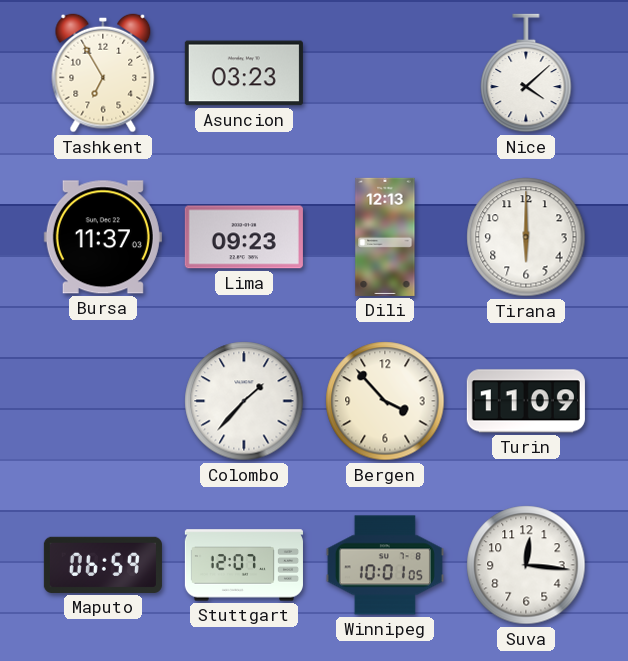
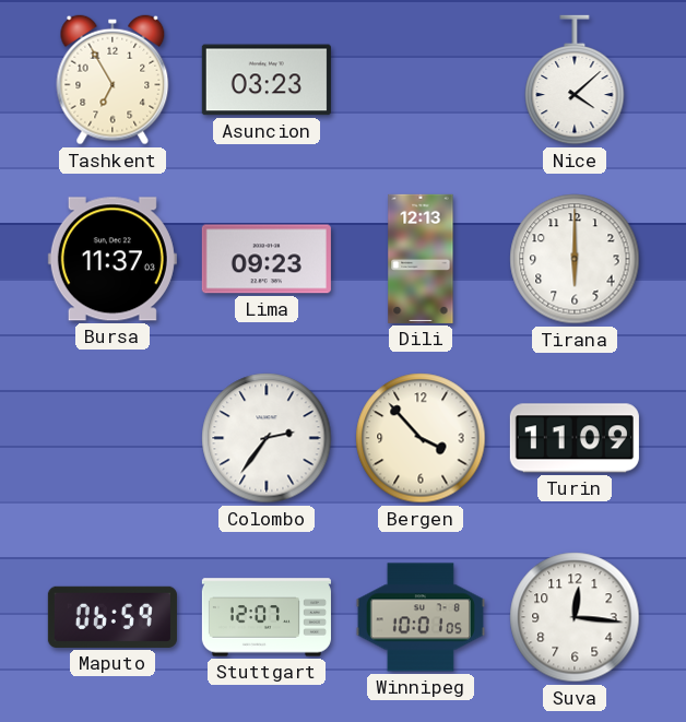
Colombo: 1:37 -> 2:36 (267, 438)
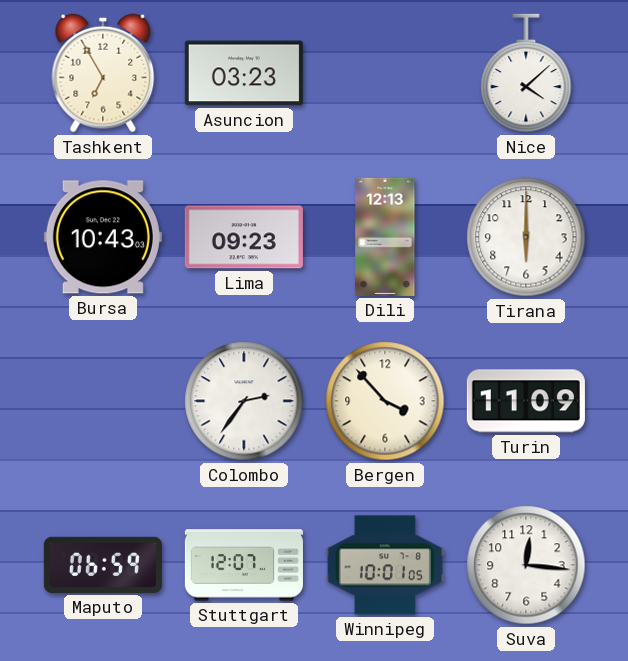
Bursa: 11:37 -> 10:43 (103, 237)
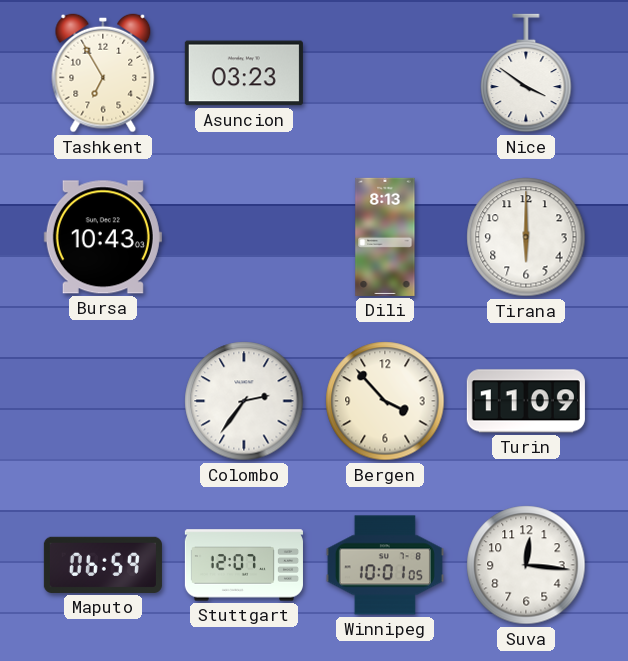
Nice: 4:08 -> 3:51 (526, 73)
Lima: 09:23 -> none (244, 237)
Dili: 12:13 -> 8:13 (385, 237)
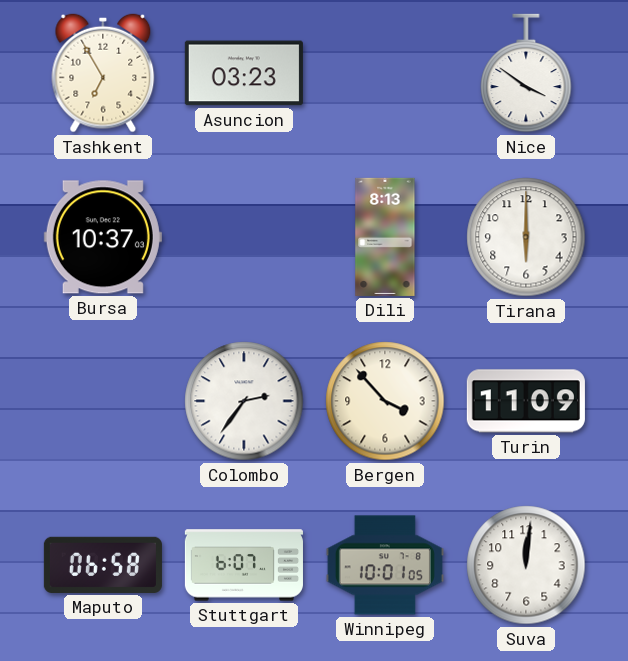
Bursa: 10:43 -> 10:37 (103, 237)
Maputo: 06:59 -> 06:58 (103, 565)
Stuttgart: 12:07 -> 6:07 (244, 565)
Suva: 12:16 -> 12:01 (526, 565)
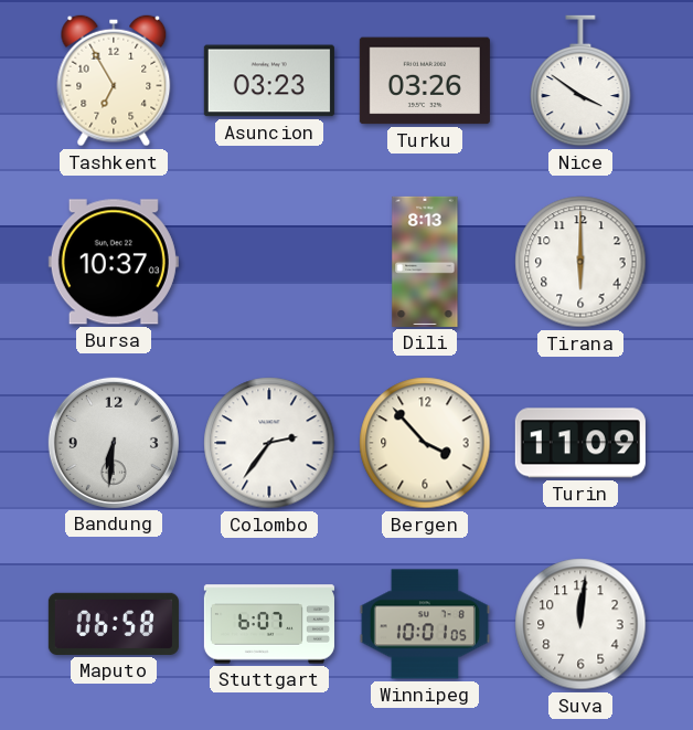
Turku: none -> 03:26 (425, 81)
Bandung: none -> 6:31 (114, 443)
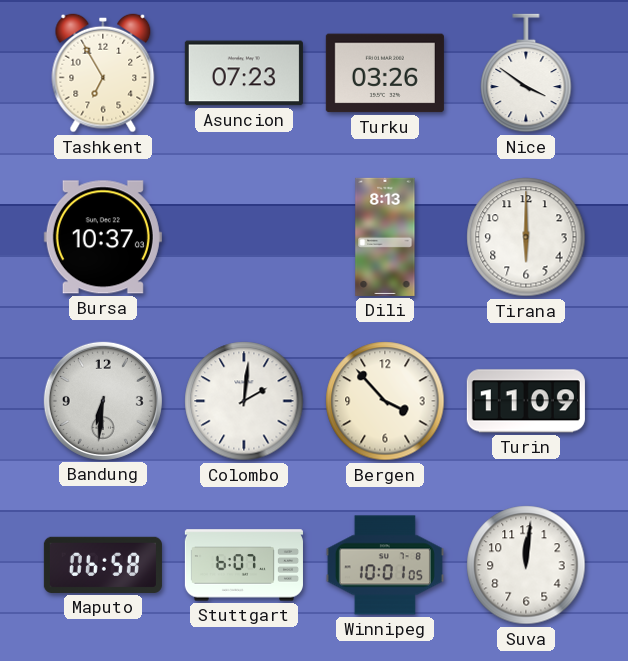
Asuncion: 03:23 -> 07:23 (244, 73)
Colombo: 2:36 -> 2:01 (244, 401)
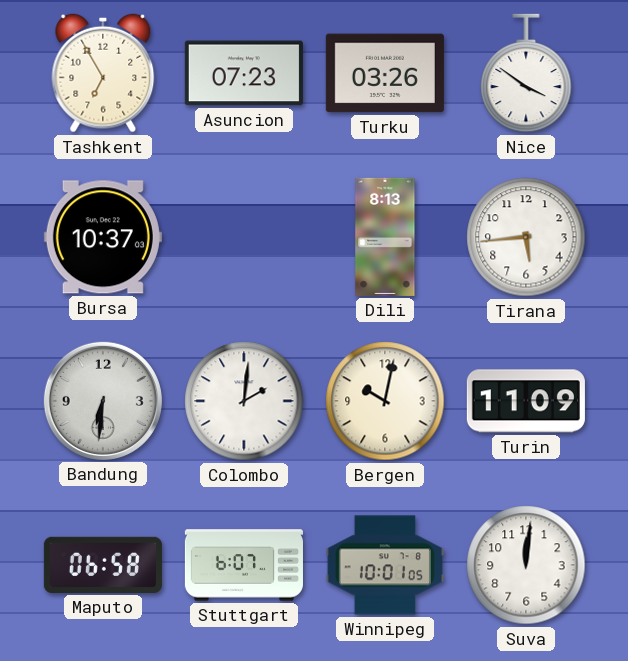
Tirana: 6:00 -> 5:44 (526, 237)
Bergen: 3:53 -> 10:02 (385, 401)
